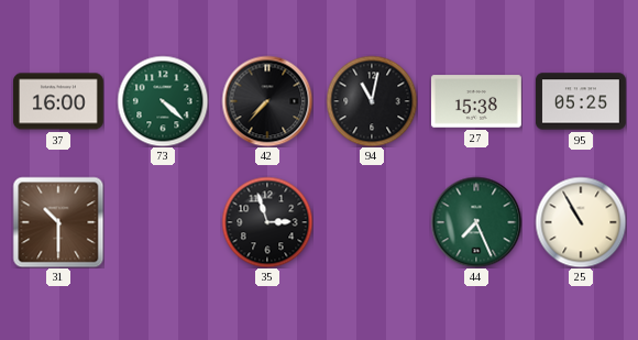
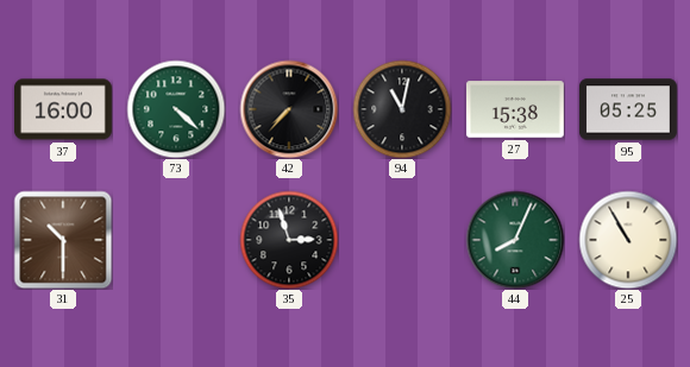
44: 7:26 -> 8:04 (515, 240)
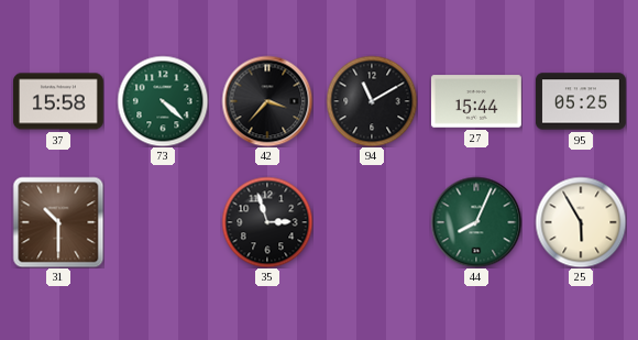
37: 16:00 -> 15:58 (58, 101)
42: 7:37 -> 3:37 (267, 101)
94: 11:02 -> 11:10 (372, 101)
27: 15:38 -> 15:44 (476, 101)
25: 10:55 -> 5:55 (581, 222)
